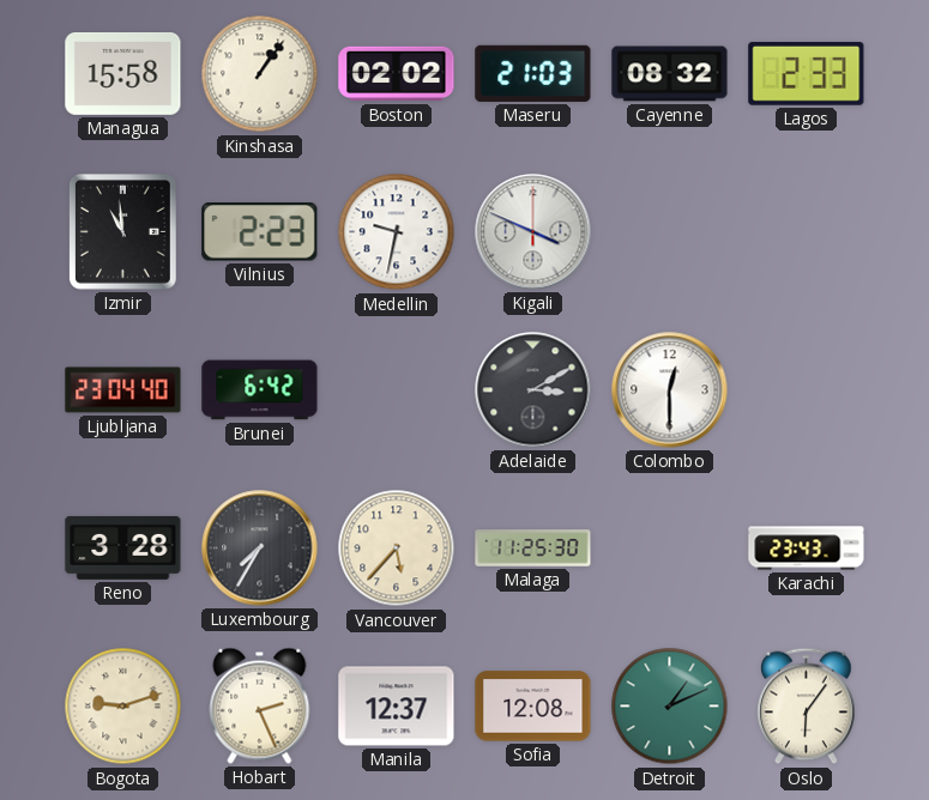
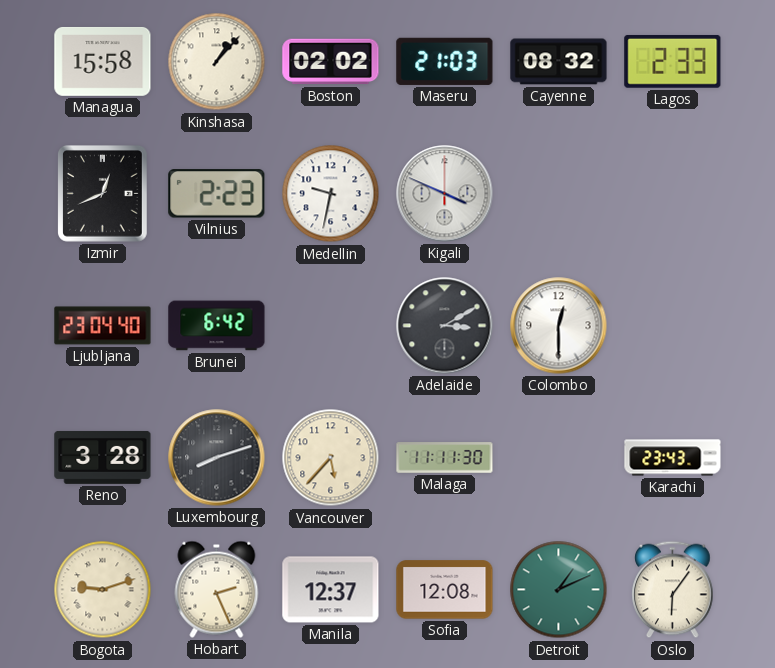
Kinshasa: 1:06 -> 1:07 (217, 62)
Izmir: 10:59 -> 12:41 (102, 194)
Luxembourg: 7:35 -> 8:12 (217, 458)
Malaga: 11:25 -> 11:11 (445, 458)
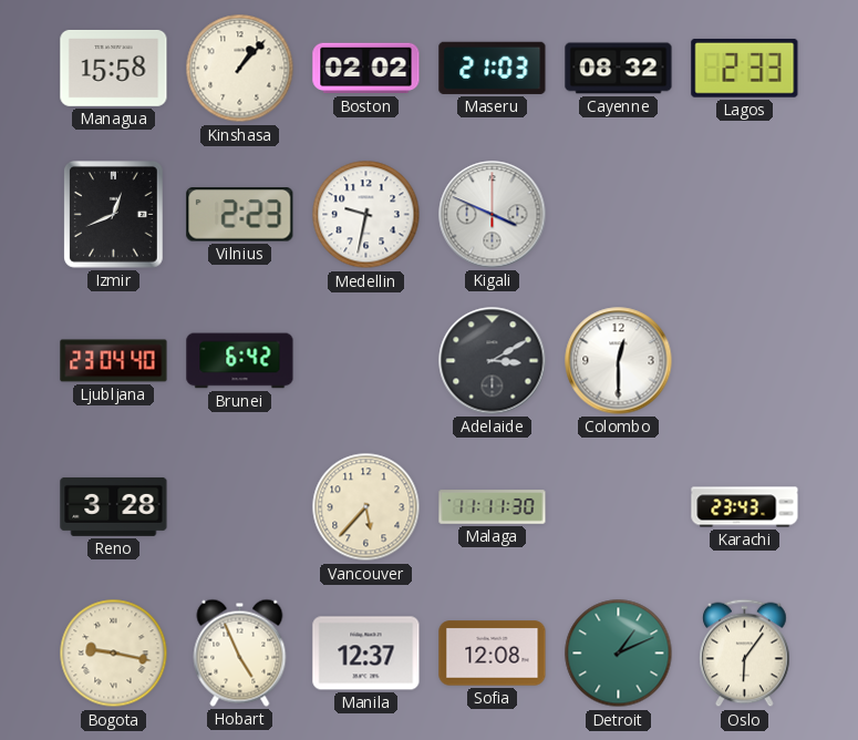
Luxembourg: 8:12 -> none (217, 458)
Bogota: 9:12 -> 9:17 (114, 654)
Hobart: 2:26 -> 4:56 (240, 652)
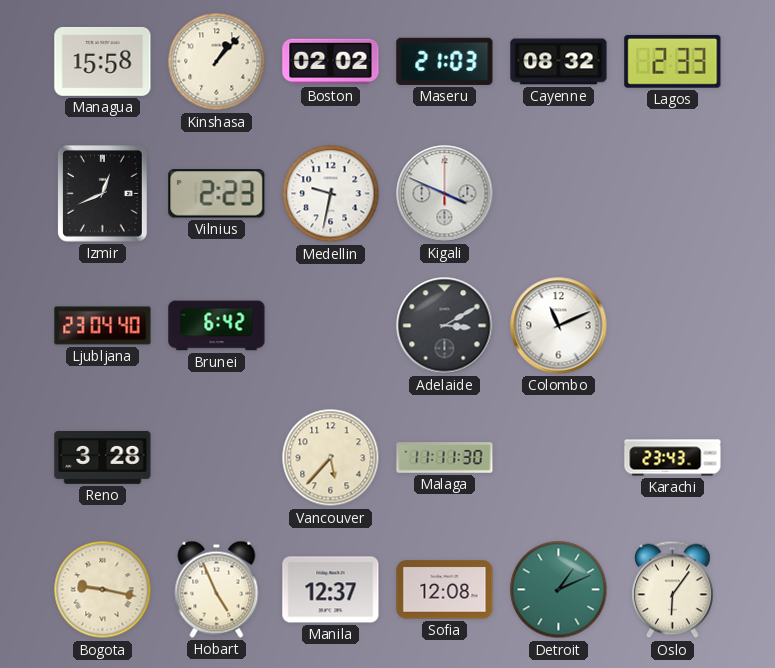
Colombo: 12:30 -> 11:11 (559, 326)
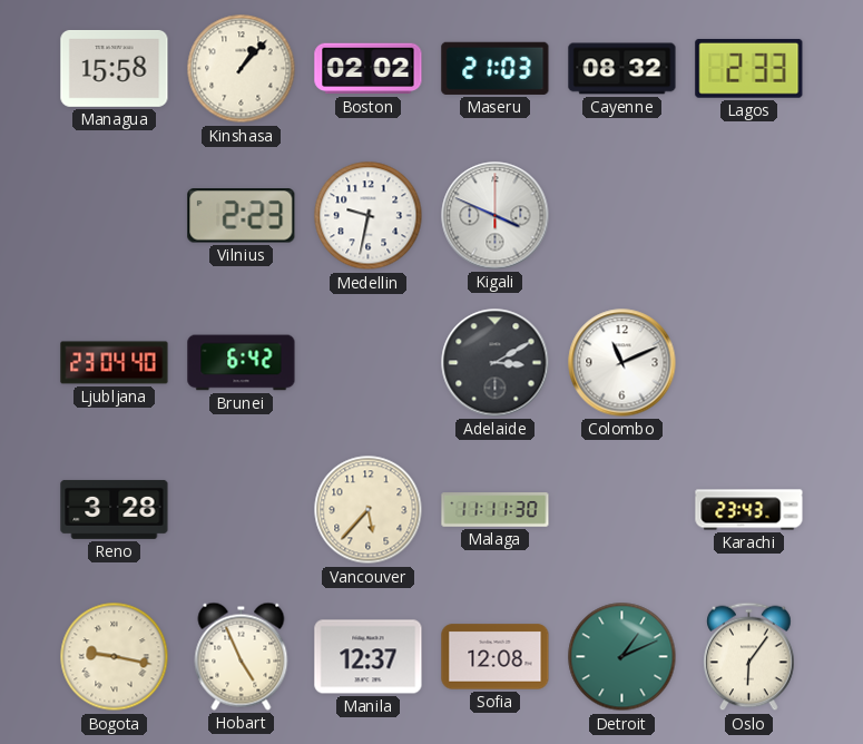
Izmir: 12:41 -> none (102, 194)
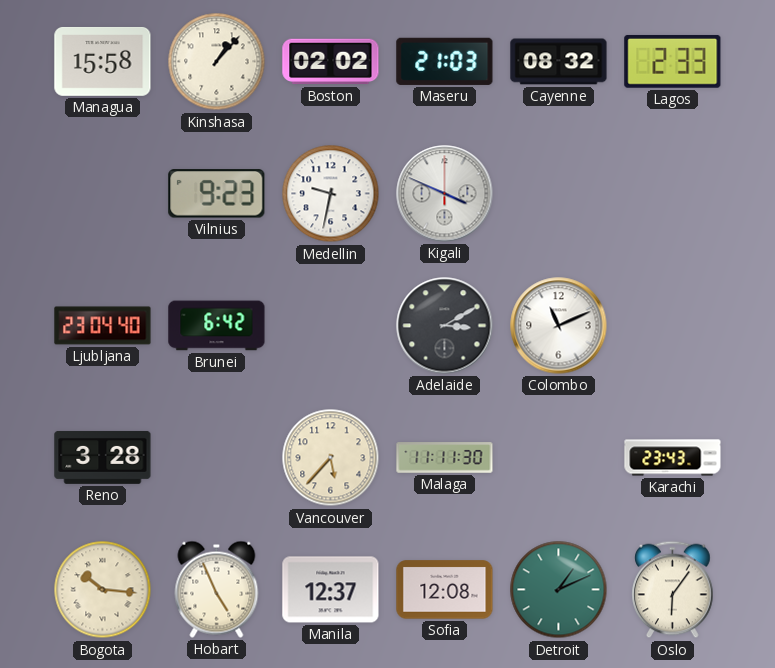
Vilnius: 2:23 -> 9:23 (217, 194)
Bogota: 9:17 -> 10:16 (103, 590)
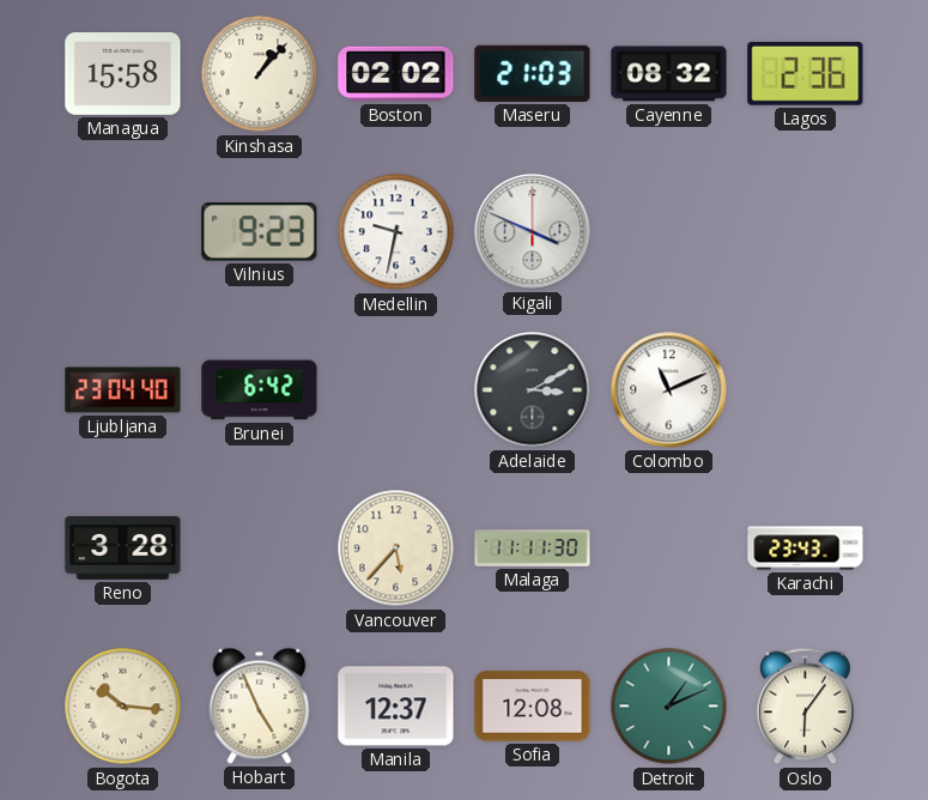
Lagos: 2:33 -> 2:36 (806, 73)
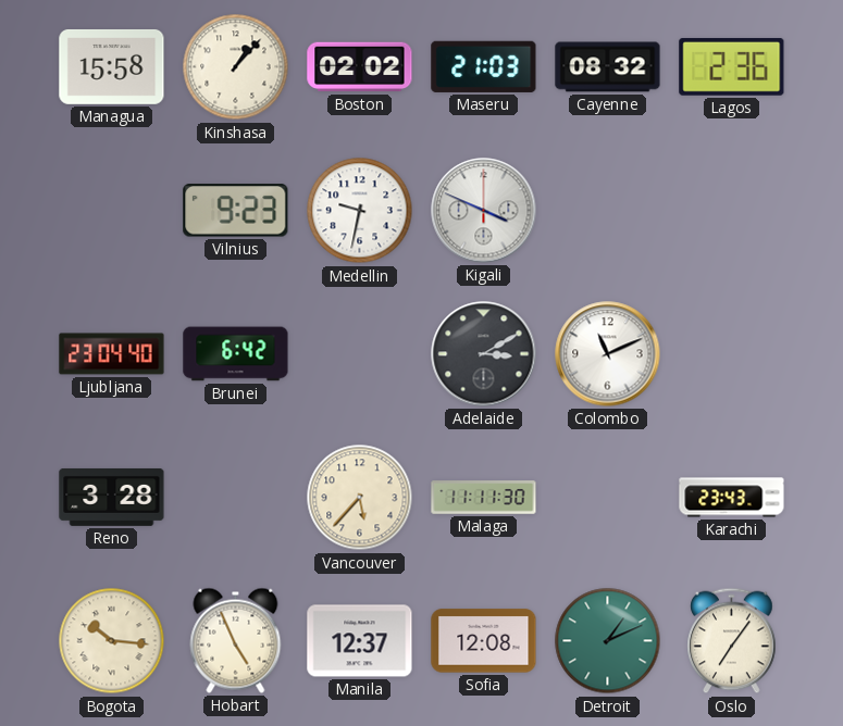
Oslo: 6:06 -> 7:06 (732, 641)
